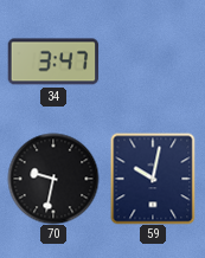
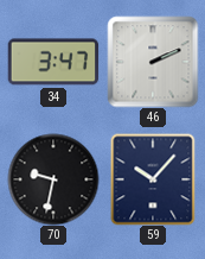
46: none -> 2:11 (153, 62)
59: 10:02 -> 10:07 (153, 179)
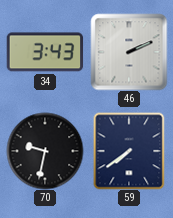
34: 3:47 -> 3:43 (45, 52)
59: 10:07 -> 7:39 (129, 151)
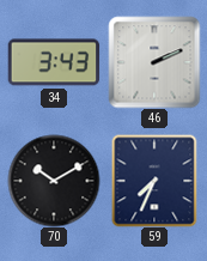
70: 9:32 -> 10:10 (54, 181)
59: 7:39 -> 7:34 (154, 181)
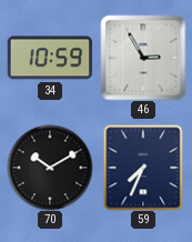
34: 3:43 -> 10:59 (50, 58)
46: 2:11 -> 2:55 (143, 58)
